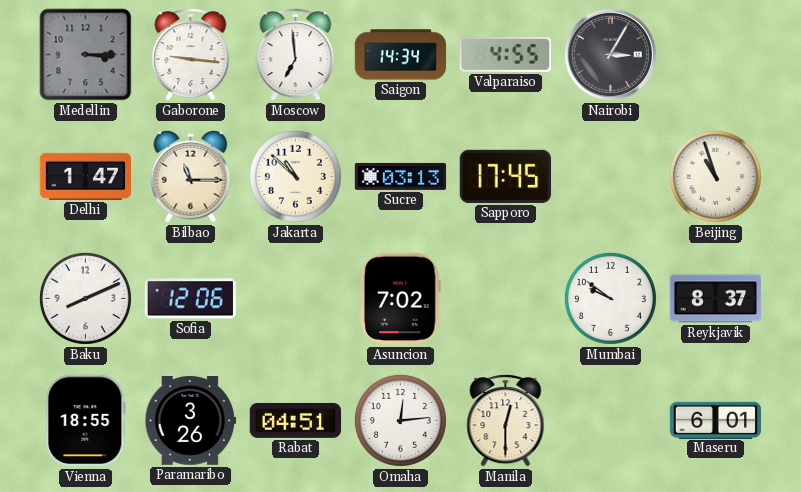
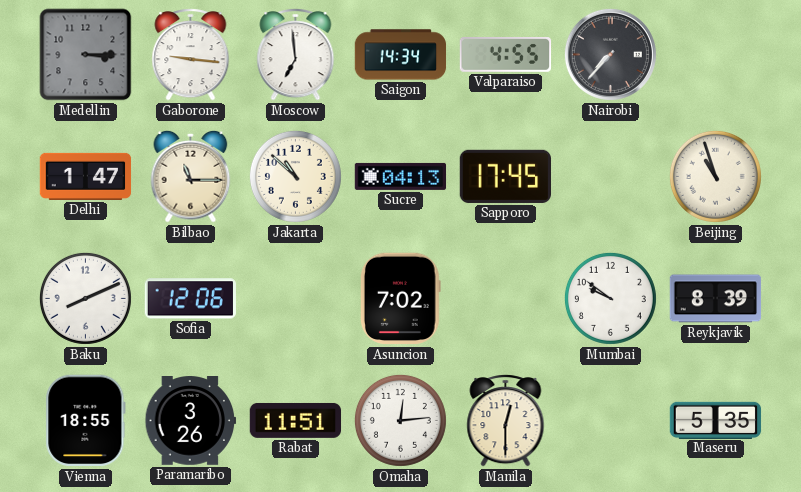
Nairobi: 3:05 -> 7:37 (610, 54)
Sucre: 03:13 -> 04:13 (401, 176)
Reykjavik: 8:37 -> 8:39 (716, 299)
Rabat: 04:51 -> 11:51 (296, 420)
Maseru: 6:01 -> 5:35 (716, 420)
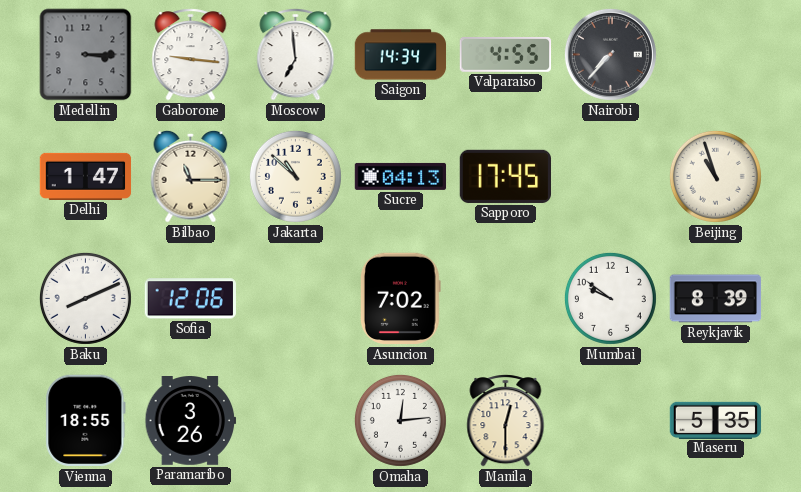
Rabat: 11:51 -> none (296, 420)
